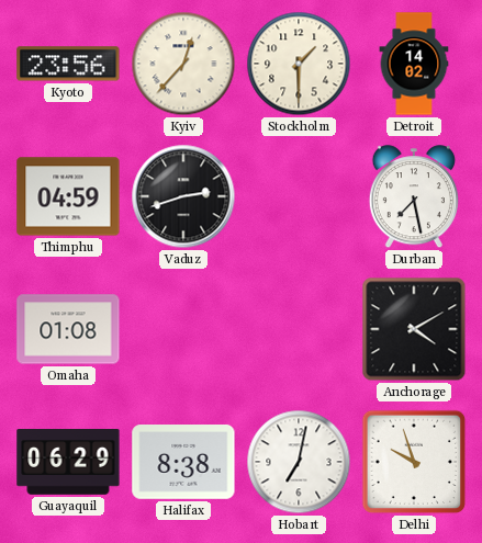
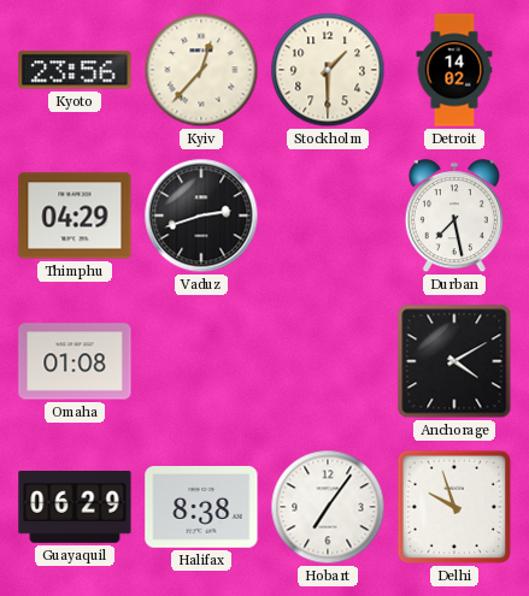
Thimphu: 04:59 -> 04:29 (75, 216)
Hobart: 7:02 -> 7:06 (328, 507)
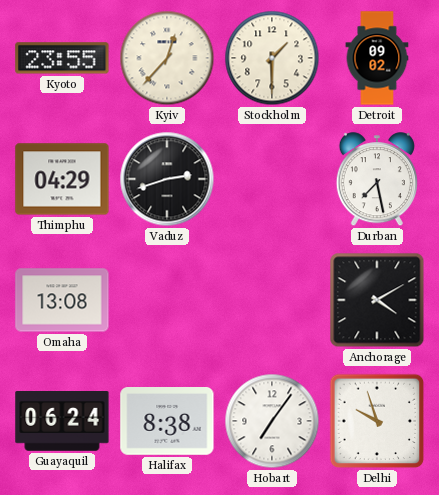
Kyoto: 23:56 -> 23:55 (62, 58)
Detroit: 14:02 -> 09:02 (377, 58)
Omaha: 01:08 -> 13:08 (62, 300)
Guayaquil: 06:29 -> 06:24 (62, 421)
